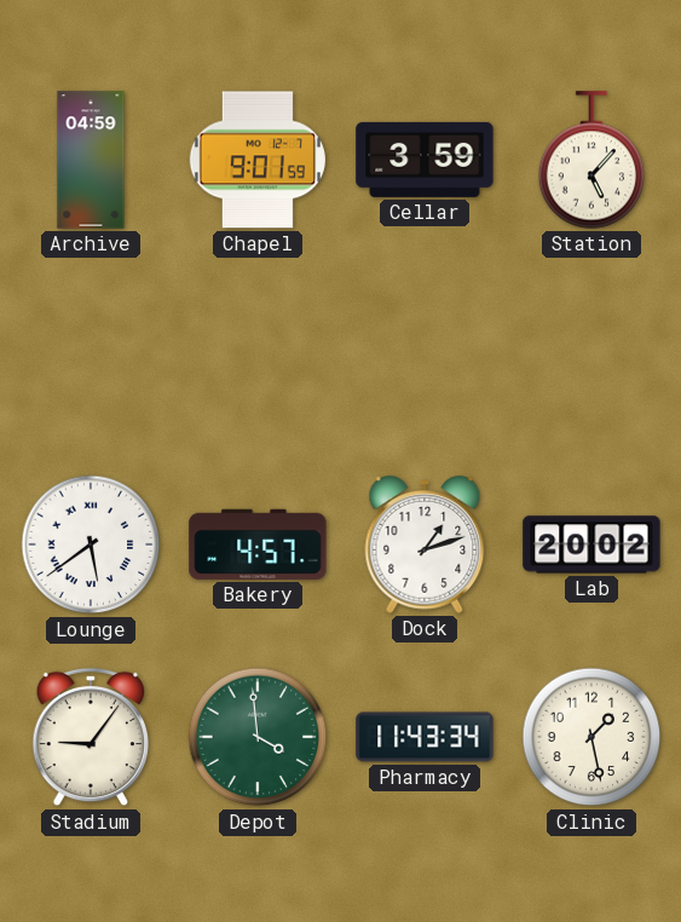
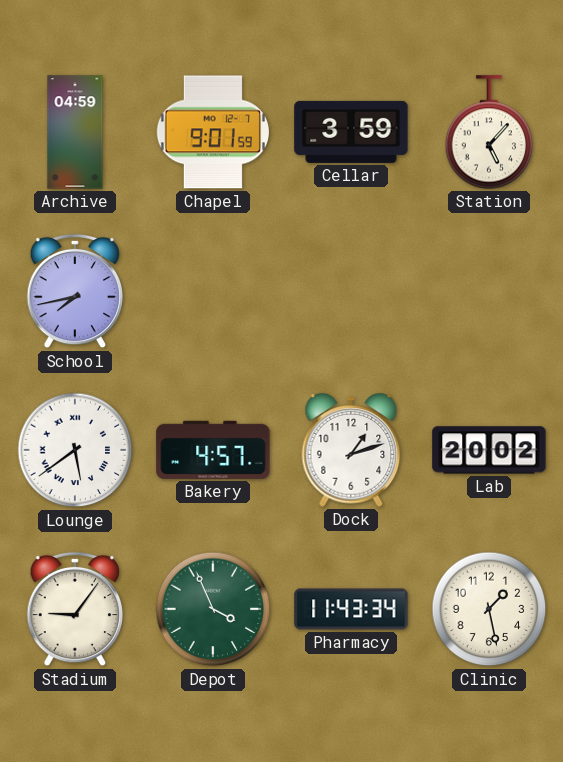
School: none -> 7:43 (75, 291)
Depot: 3:59 -> 3:56 (213, 609)
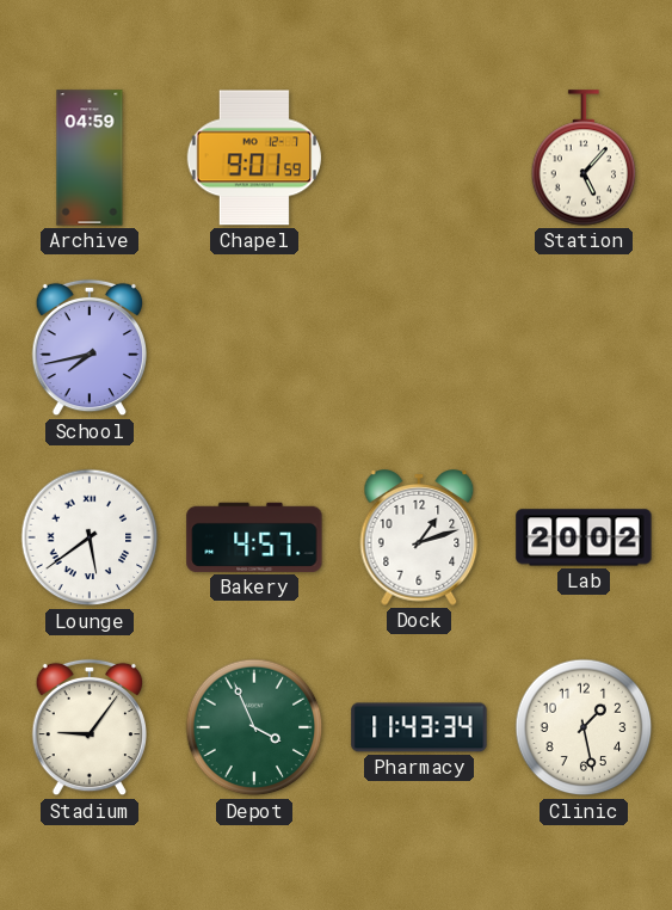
Cellar: 3:59 -> none (351, 132)
